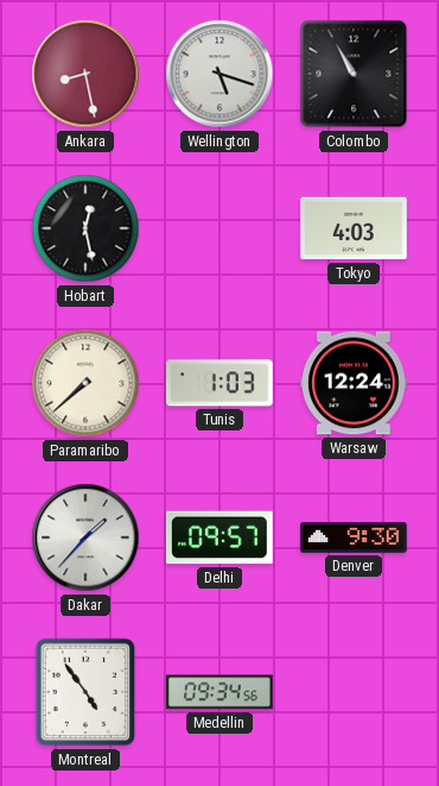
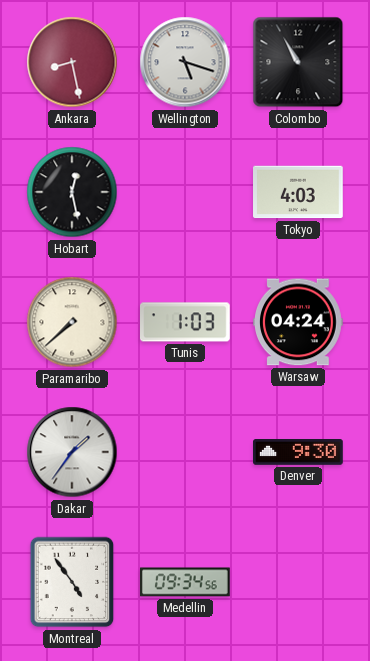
Warsaw: 12:24 -> 04:24 (299, 322)
Dakar: 1:37 -> 1:36 (72, 452)
Delhi: 09:57 -> none (220, 537)
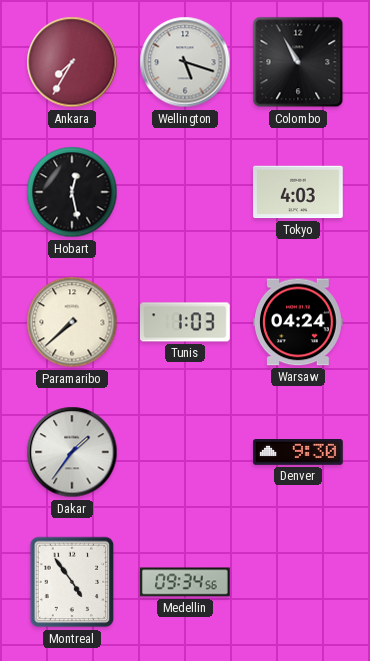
Ankara: 8:28 -> 7:35 (72, 62)
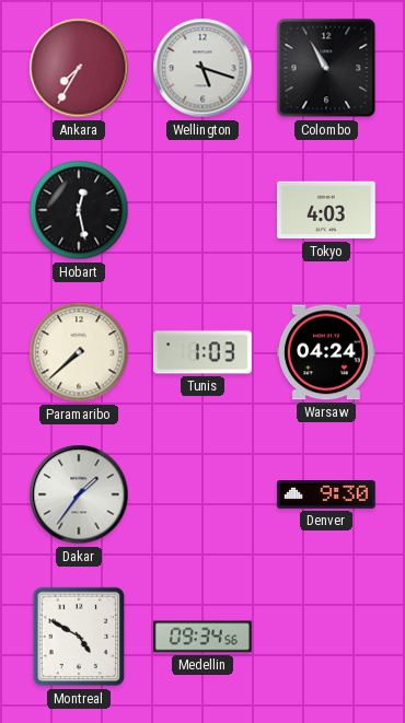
Montreal: 4:54 -> 4:50 (79, 637)
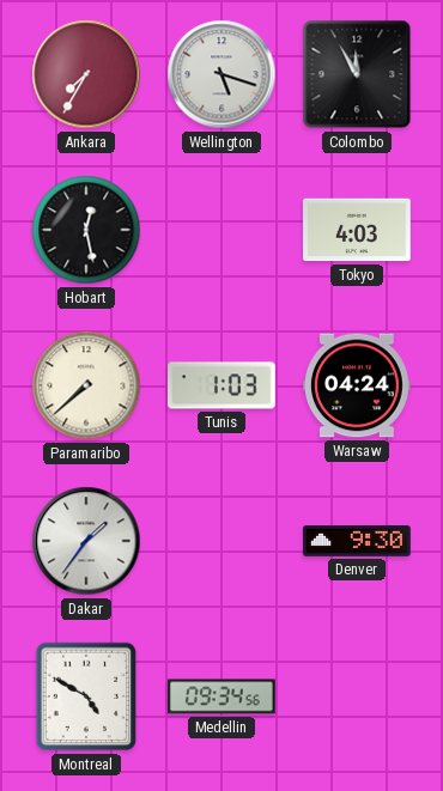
Colombo: 10:55 -> 11:55 (357, 74)
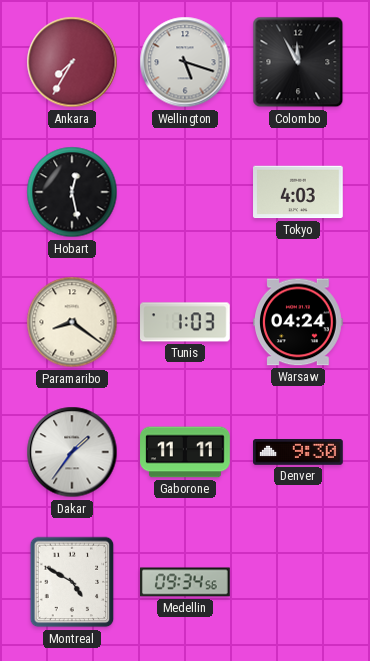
Paramaribo: 7:38 -> 8:21 (72, 322)
Gaborone: none -> 11:11 (185, 452)
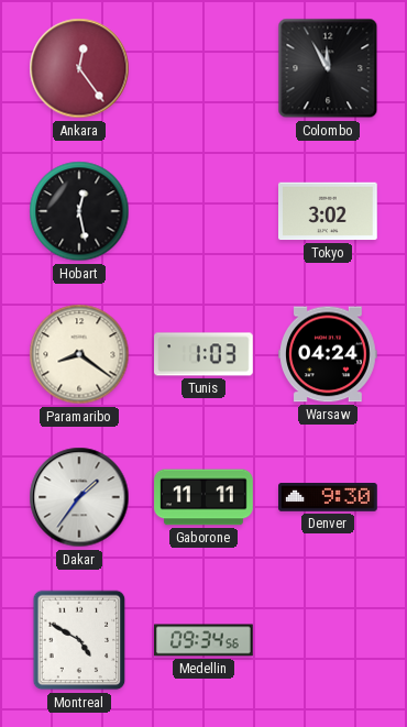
Ankara: 7:35 -> 12:24 (79, 68)
Wellington: 5:18 -> none (185, 62)
Tokyo: 4:03 -> 3:02 (329, 211)
